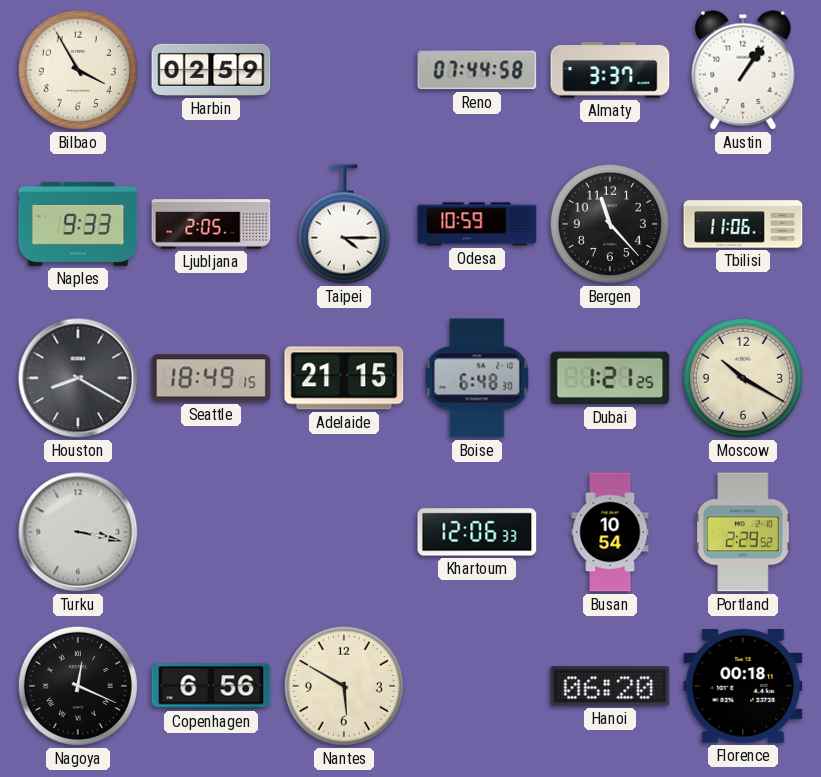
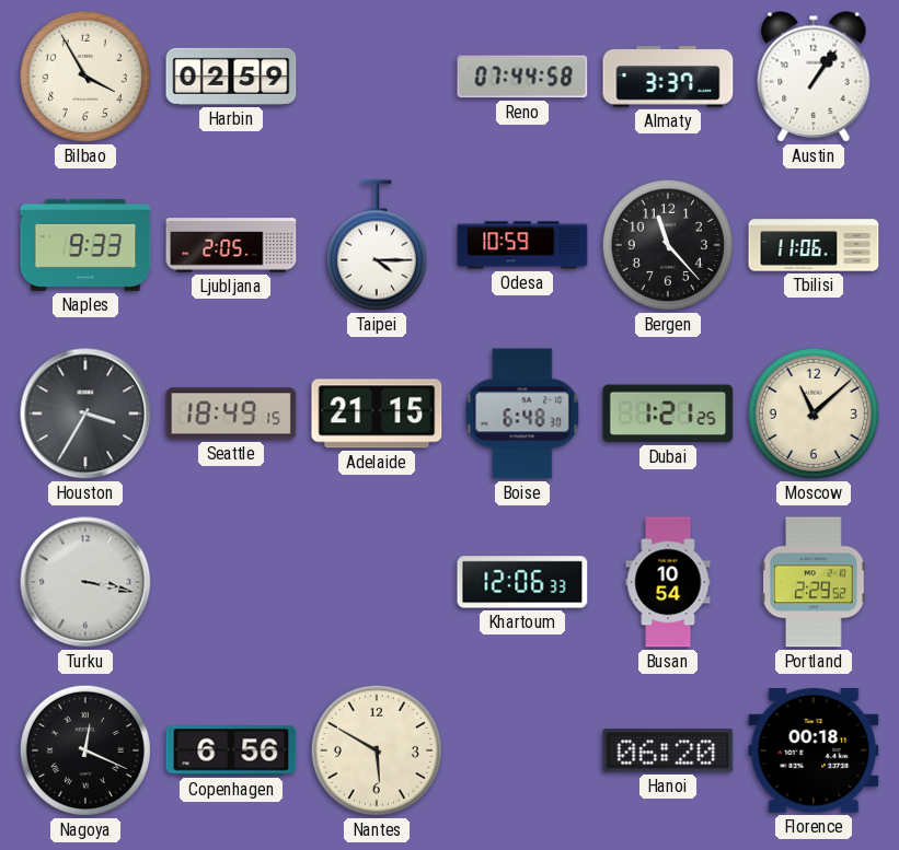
Houston: 8:20 -> 3:35 (85, 414)
Moscow: 10:20 -> 11:08 (814, 414)
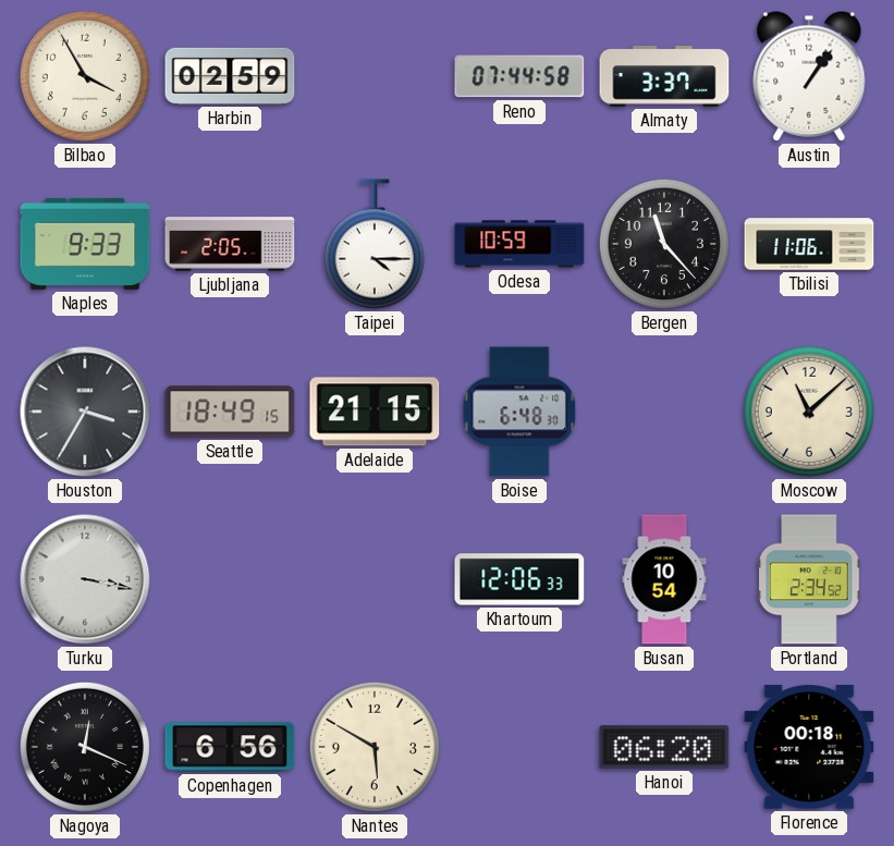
Dubai: 1:21 -> none (668, 414)
Portland: 2:29 -> 2:34 (809, 579)
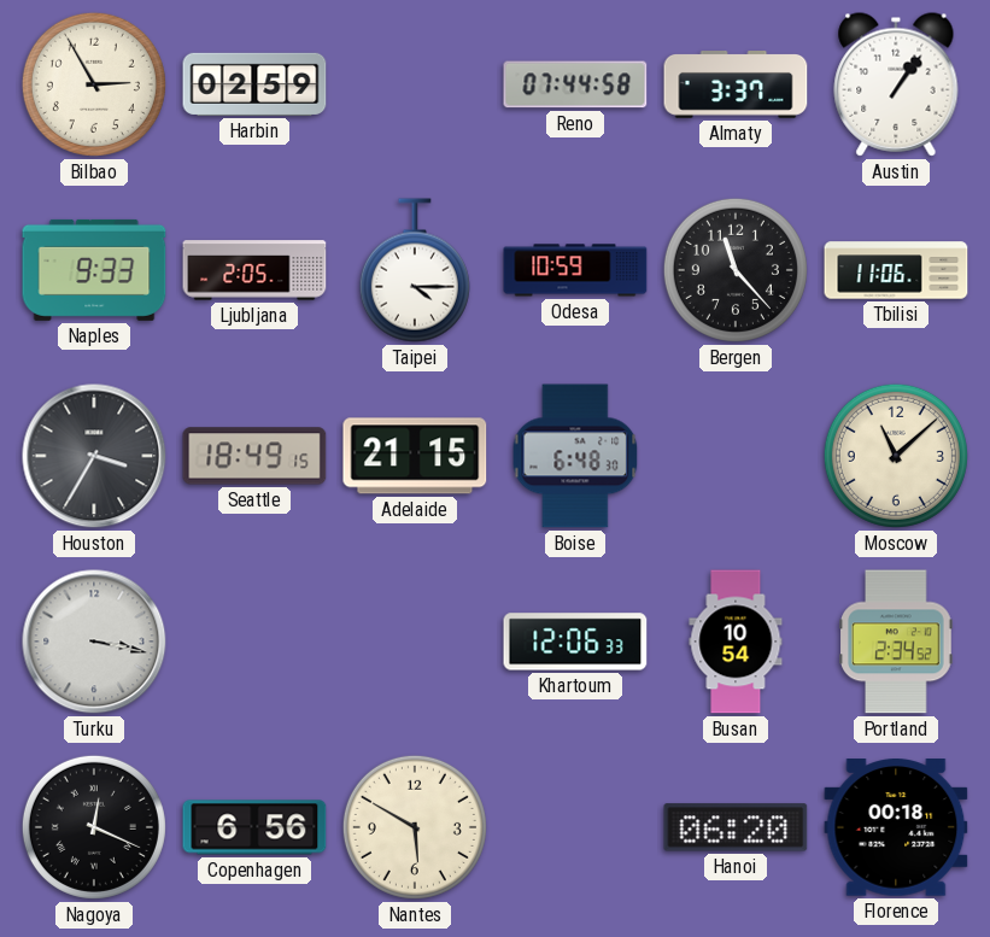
Bilbao: 3:55 -> 2:55 (94, 84)
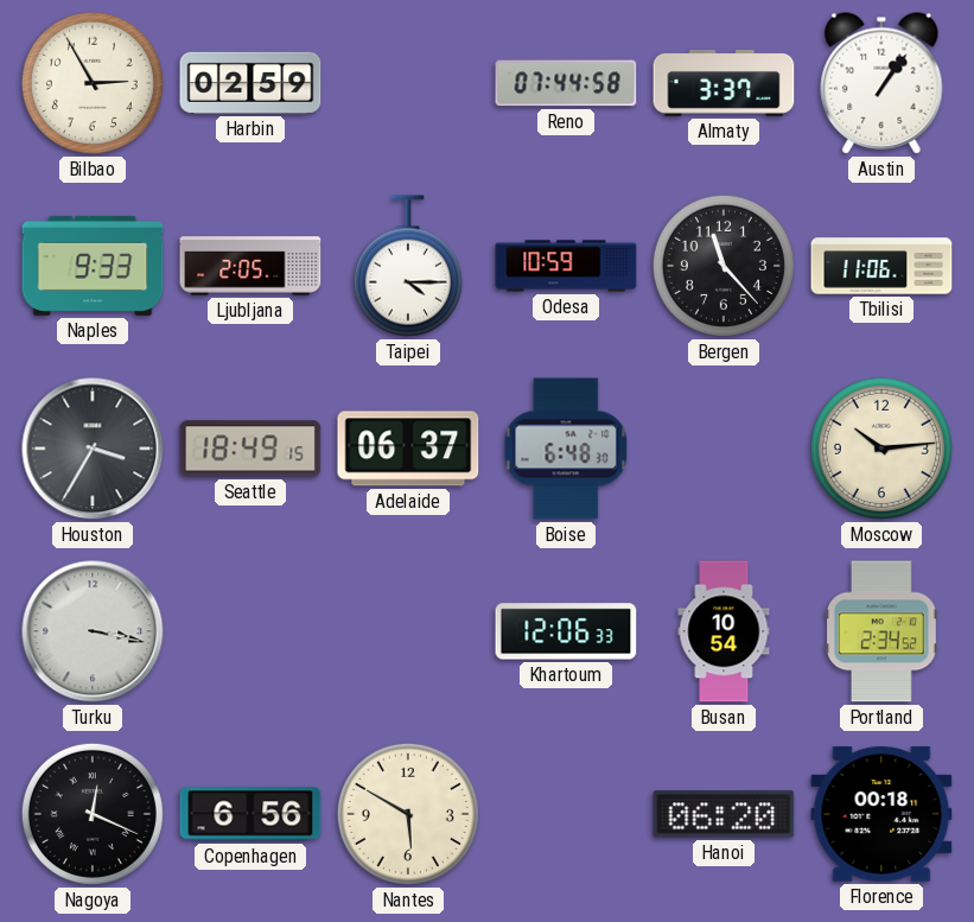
Adelaide: 21:15 -> 06:37 (408, 449)
Moscow: 11:08 -> 10:14 (881, 449)
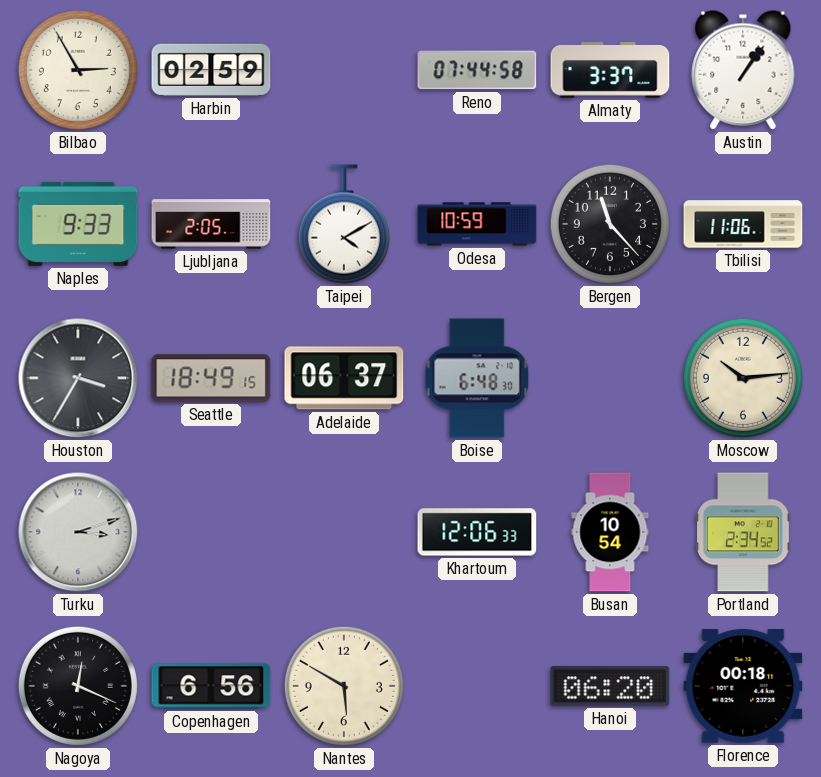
Taipei: 4:15 -> 4:10 (344, 224)
Turku: 3:17 -> 3:12 (78, 532)
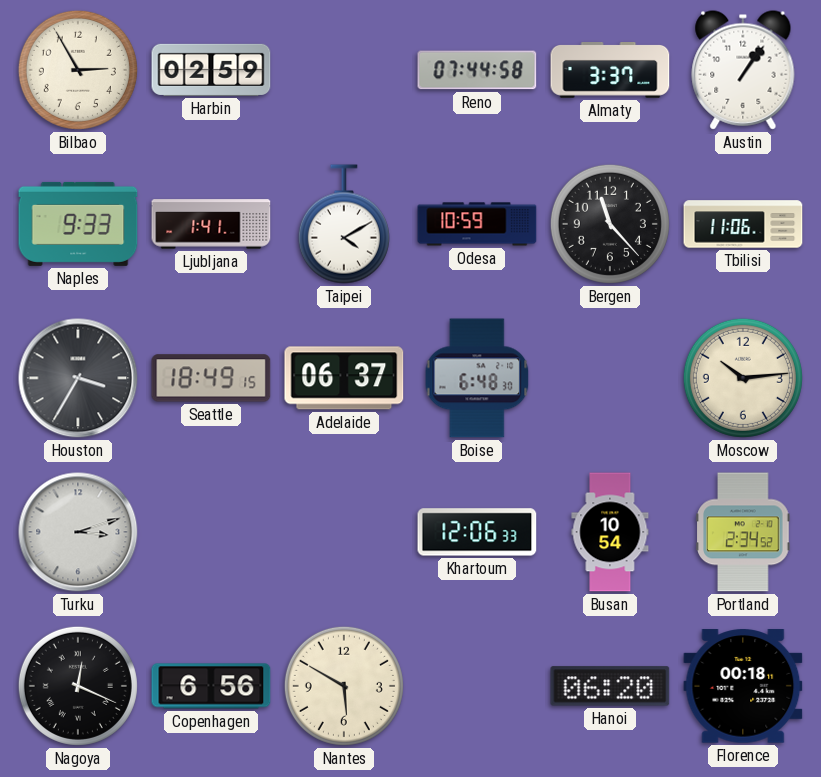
Ljubljana: 2:05 -> 1:41 (211, 224)
